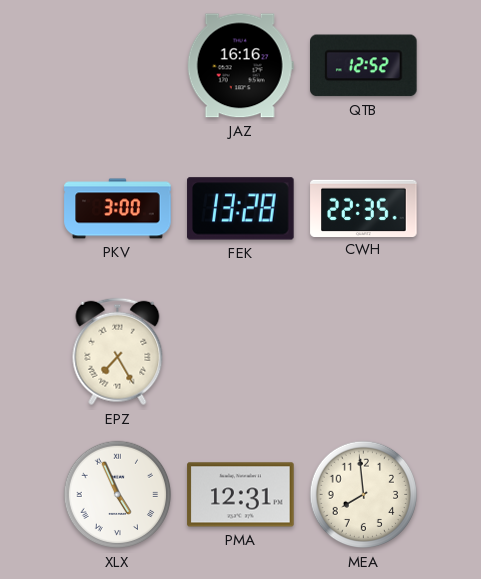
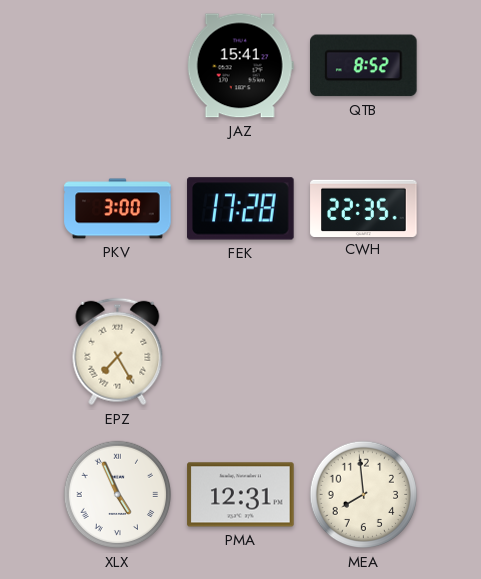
JAZ: 16:16 -> 15:41 (240, 66)
QTB: 12:52 -> 8:52 (364, 66)
FEK: 13:28 -> 17:28 (241, 209)
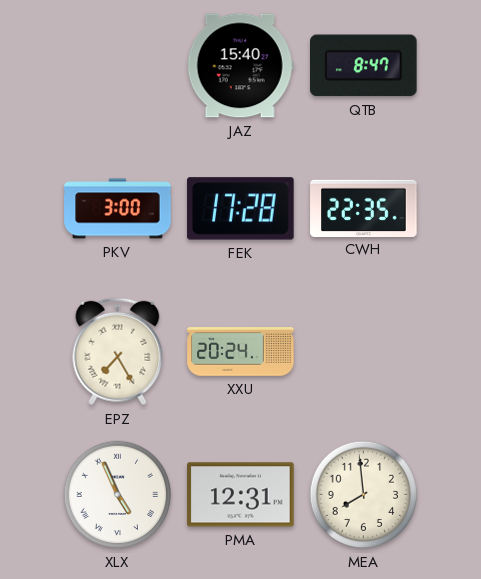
JAZ: 15:41 -> 15:40 (240, 66)
QTB: 8:52 -> 8:47 (364, 66)
XXU: none -> 20:24 (241, 352)
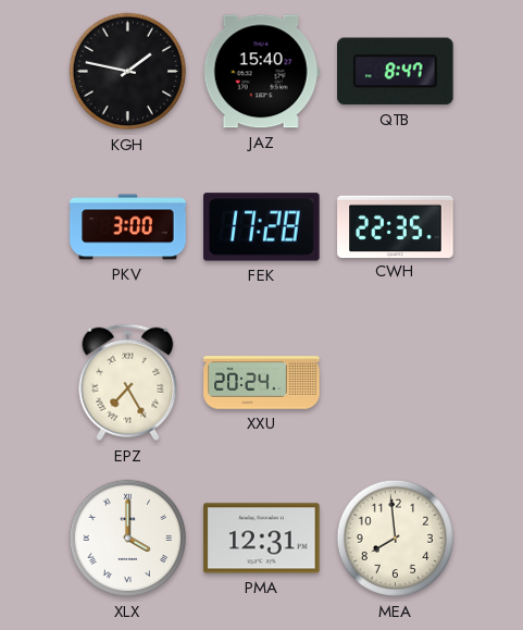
KGH: none -> 1:47 (128, 72)
XLX: 4:56 -> 4:00 (128, 539)
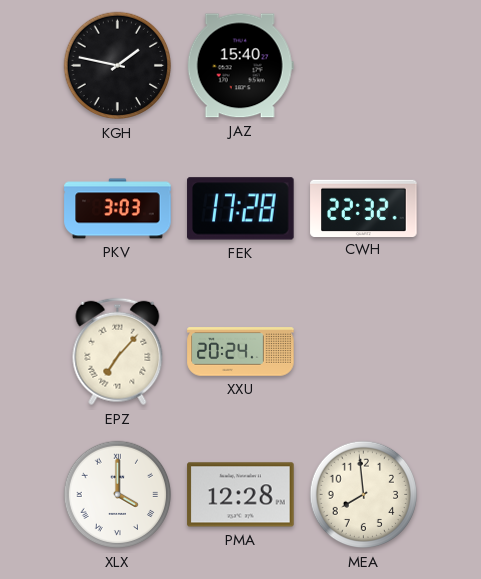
QTB: 8:47 -> none (396, 72)
PKV: 3:00 -> 3:03 (118, 209)
CWH: 22:35 -> 22:32 (364, 208)
EPZ: 7:25 -> 7:07 (118, 352)
PMA: 12:31 -> 12:28 (241, 495)
